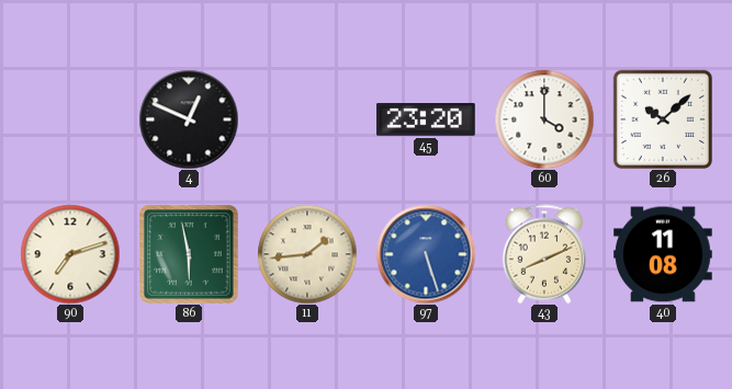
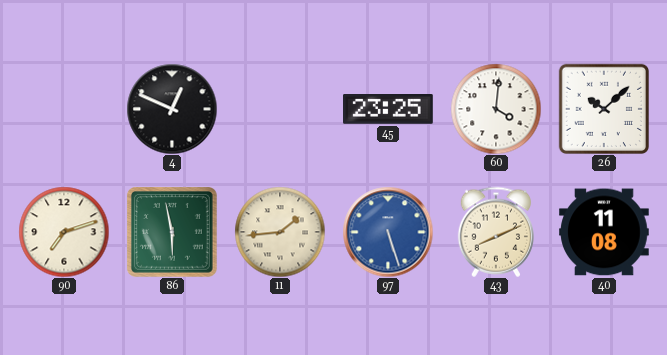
45: 23:20 -> 23:25 (388, 110)
60: 4:00 -> 4:01 (496, 109)
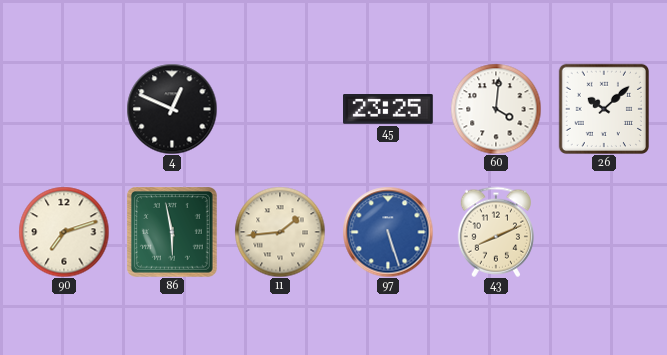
40: 11:08 -> none (604, 232)
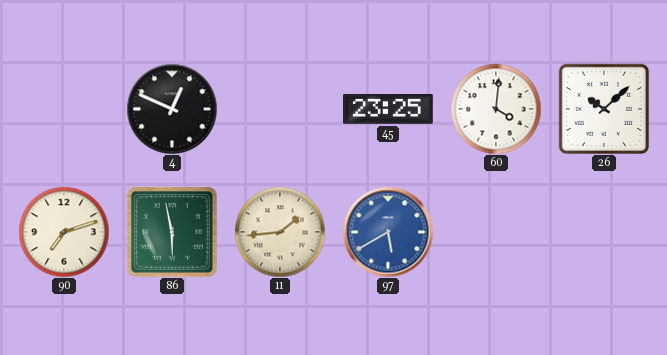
97: 5:27 -> 5:40 (388, 232)
43: 8:11 -> none (495, 232)
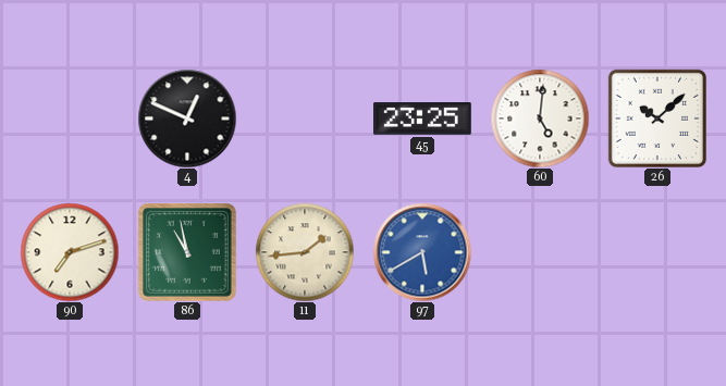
60: 4:01 -> 5:01 (540, 119)
86: 5:58 -> 10:58 (188, 253)
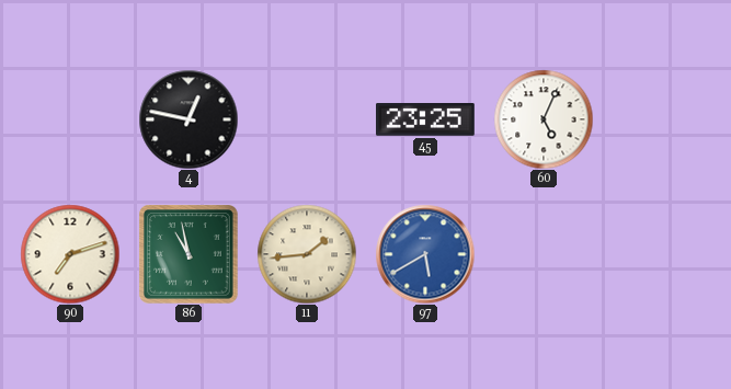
4: 12:49 -> 12:47 (189, 119)
60: 5:01 -> 5:04 (544, 119)
26: 10:08 -> none (656, 117)
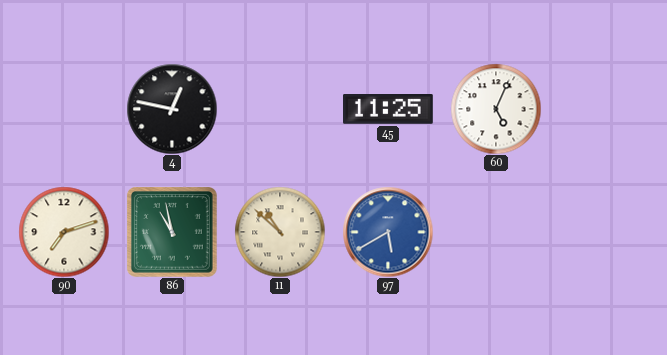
45: 23:25 -> 11:25 (388, 110)
11: 1:44 -> 10:52 (280, 232)
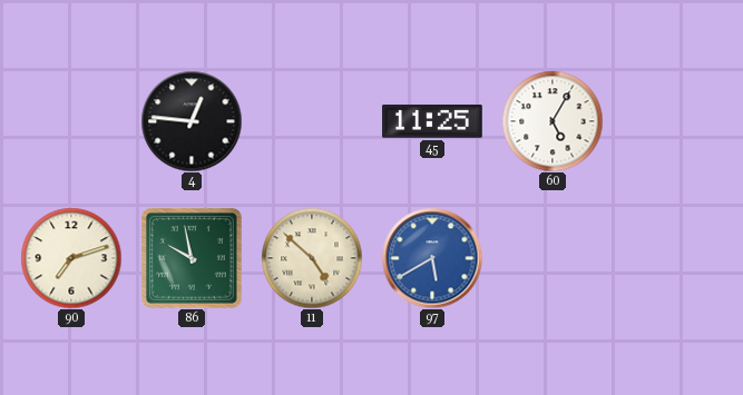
4: 12:47 -> 12:46 (192, 121)
60: 5:04 -> 5:05 (553, 121)
86: 10:58 -> 9:58 (193, 259)
11: 10:52 -> 4:52 (312, 258)
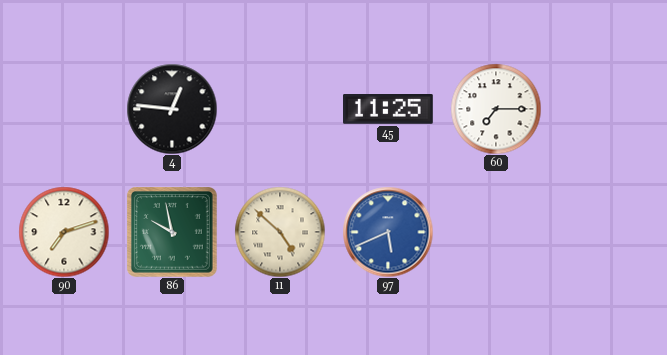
60: 5:05 -> 7:15 (496, 109)
97: 5:40 -> 5:41 (388, 232)
